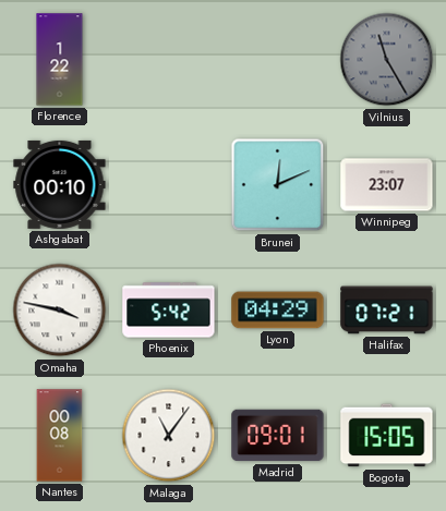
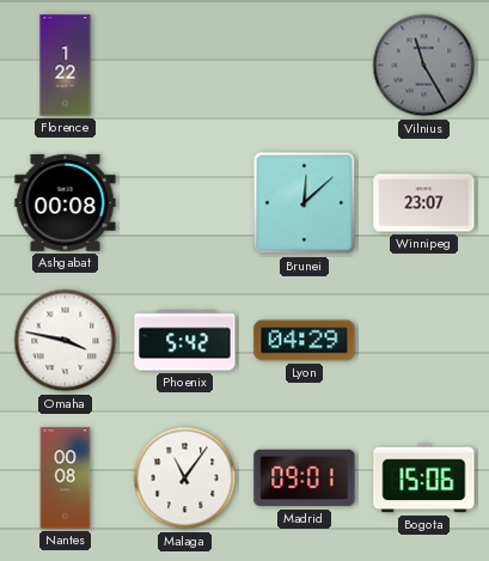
Ashgabat: 00:10 -> 00:08 (66, 202)
Brunei: 12:11 -> 12:08 (305, 203)
Halifax: 07:21 -> none (387, 311)
Bogota: 15:05 -> 15:06 (424, 478)
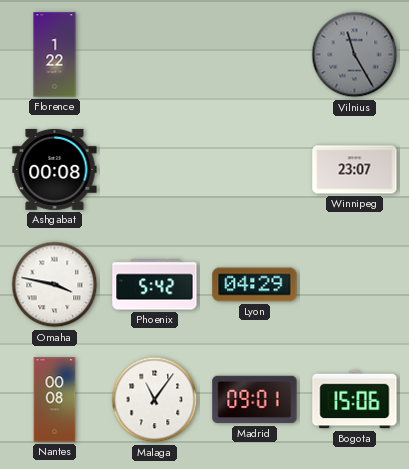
Brunei: 12:08 -> none (305, 203)
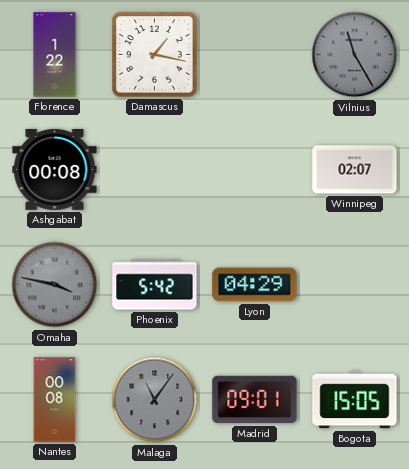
Damascus: none -> 1:17 (155, 55)
Winnipeg: 23:07 -> 02:07 (355, 170)
Omaha dial: white -> grey (55, 285)
Malaga dial: white -> grey (155, 400)
Bogota: 15:06 -> 15:05 (355, 400)
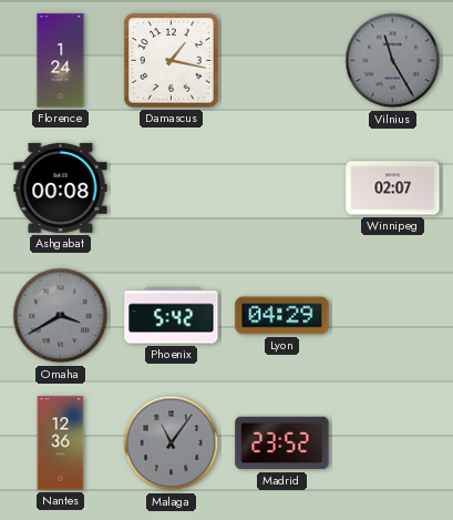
Florence: 1:22 -> 1:24 (61, 61)
Omaha: 3:47 -> 3:40 (61, 316)
Nantes: 00:08 -> 12:36 (61, 443)
Madrid: 09:01 -> 23:52 (282, 443)
Bogota: 15:05 -> none (355, 400)
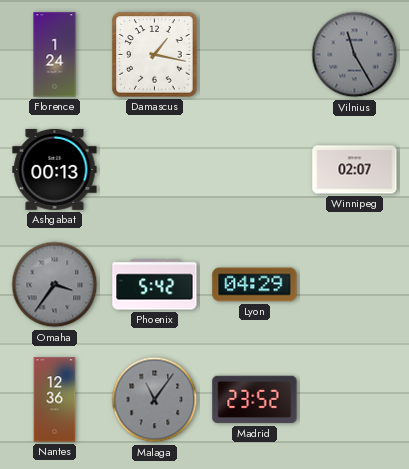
Ashgabat: 00:08 -> 00:13 (55, 169)
Omaha: 3:40 -> 3:36 (55, 285)
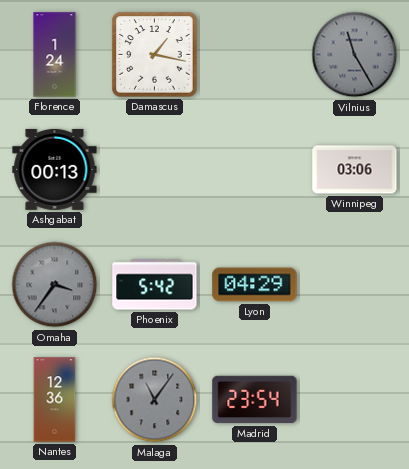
Winnipeg: 02:07 -> 03:06 (355, 170)
Madrid: 23:52 -> 23:54 (255, 400)
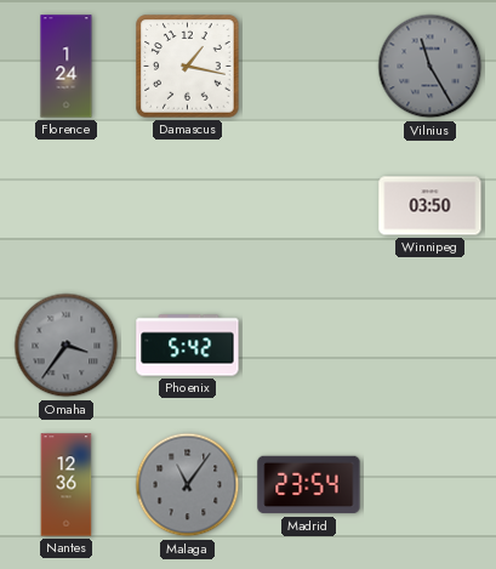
Ashgabat: 00:13 -> none (55, 169)
Winnipeg: 03:06 -> 03:50 (431, 206)
Lyon: 04:29 -> none (255, 285)
